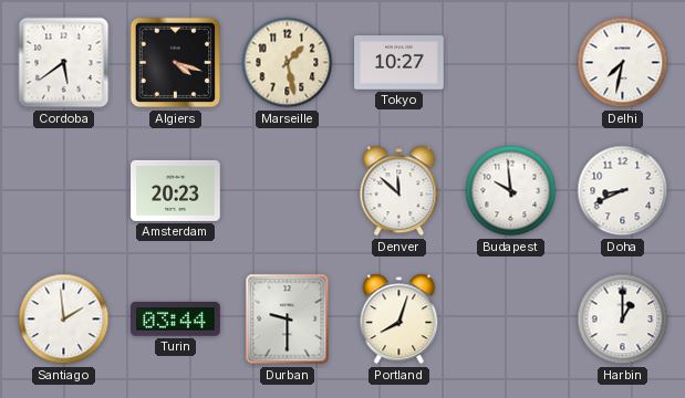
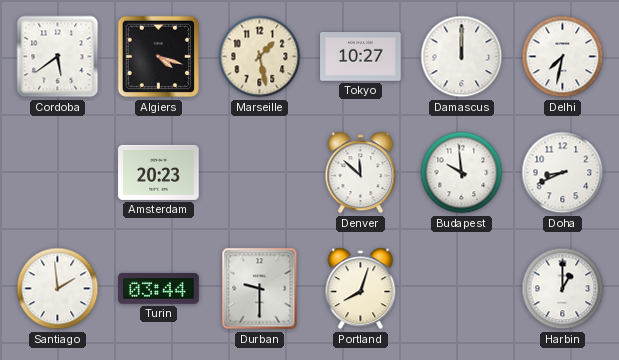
Damascus: none -> 12:00 (462, 57)
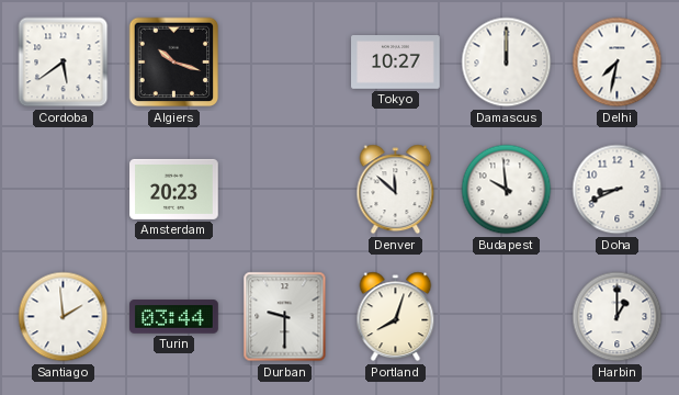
Algiers: 4:18 -> 10:18 (174, 63)
Marseille: 1:28 -> none (260, 57)
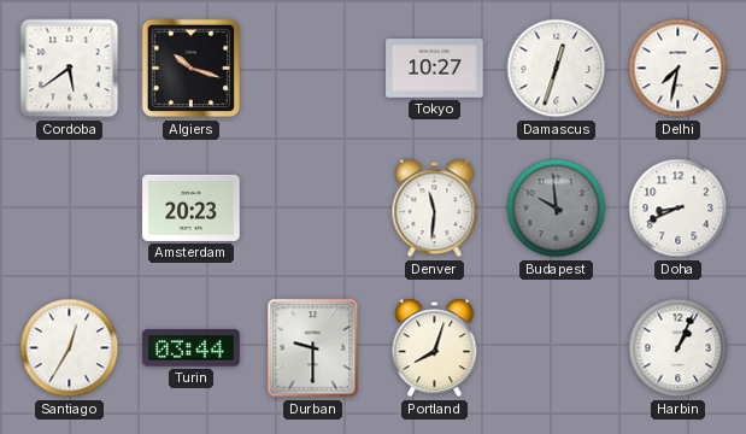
Damascus: 12:00 -> 12:33 (557, 69)
Denver: 11:52 -> 11:31 (435, 209)
Budapest dial: white -> grey (557, 209)
Santiago: 1:59 -> 12:35 (70, 348)
Harbin: 1:00 -> 1:04 (679, 348)
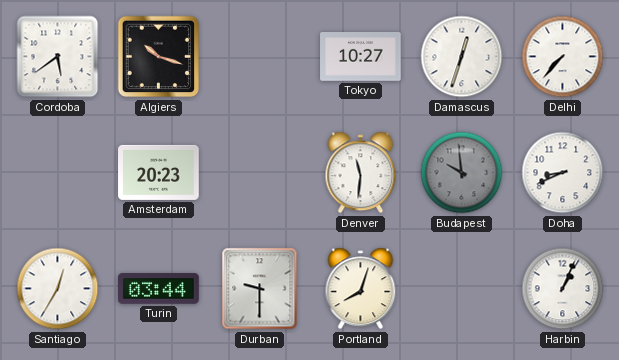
Delhi: 7:32 -> 7:37 (563, 57)
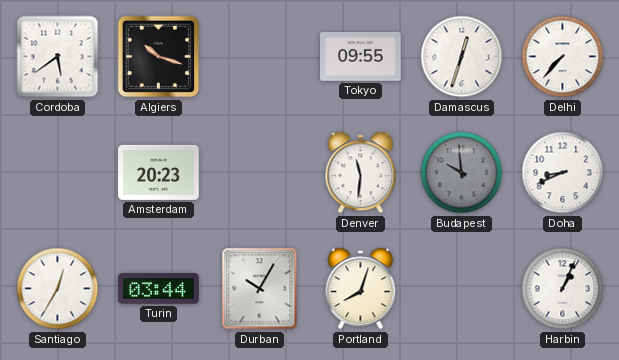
Tokyo: 10:27 -> 09:55 (361, 57)
Durban: 9:30 -> 10:05 (260, 289)
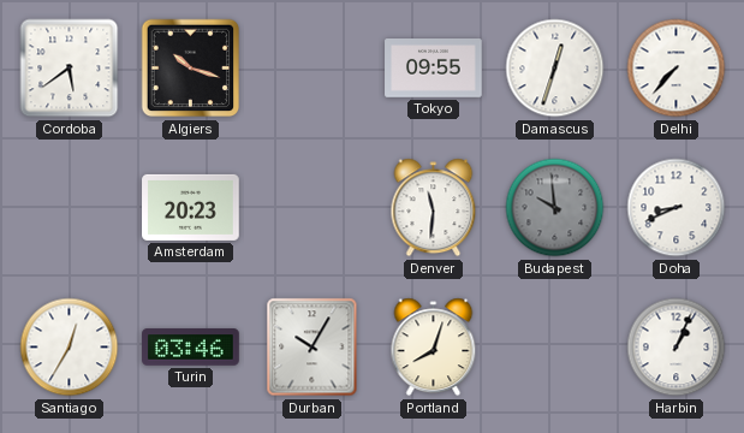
Turin: 03:44 -> 03:46 (191, 348)
